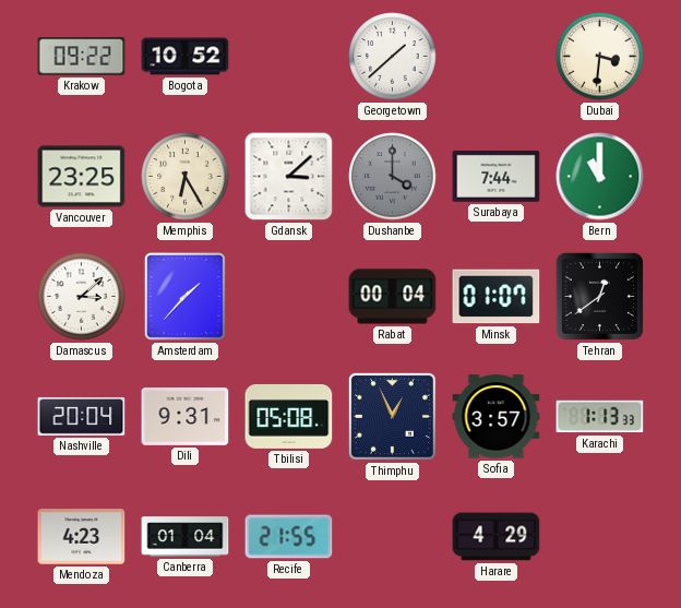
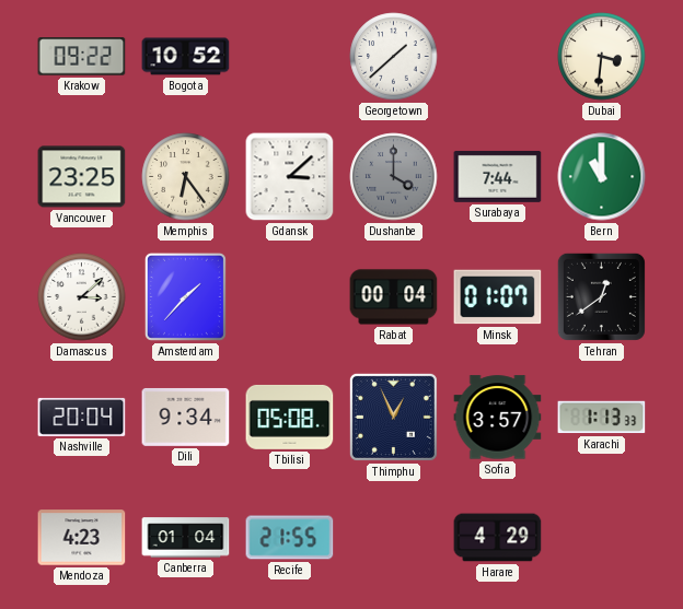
Memphis: 6:25 -> 6:24 (186, 177)
Dili: 9:31 -> 9:34 (186, 417)
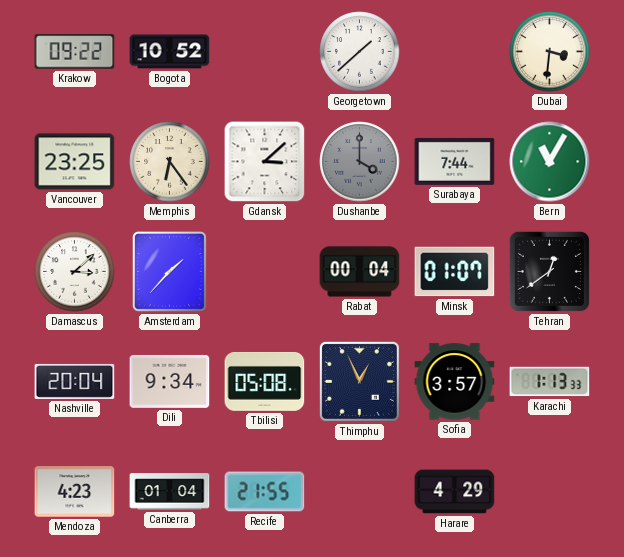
Bern: 11:00 -> 11:05 (550, 162)
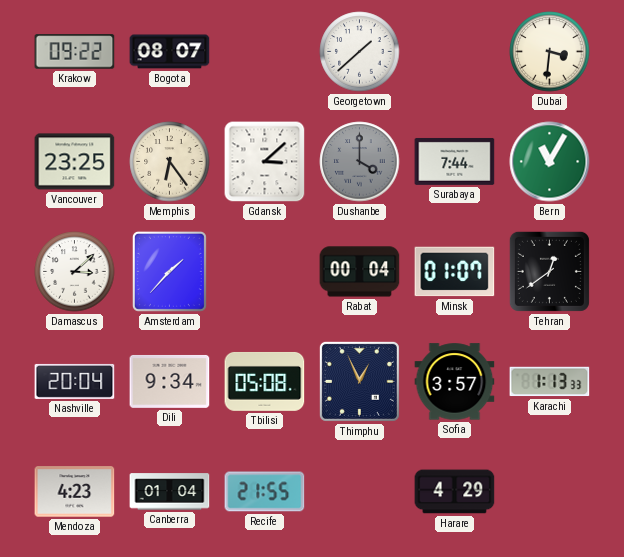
Bogota: 10:52 -> 08:07 (170, 52)
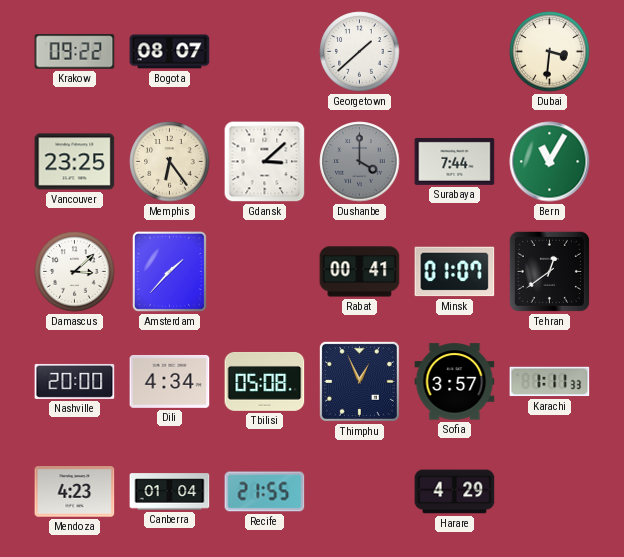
Rabat: 00:04 -> 00:41 (360, 272)
Nashville: 20:04 -> 20:00 (75, 381)
Dili: 9:34 -> 4:34 (170, 381)
Karachi: 1:13 -> 1:11 (550, 382)
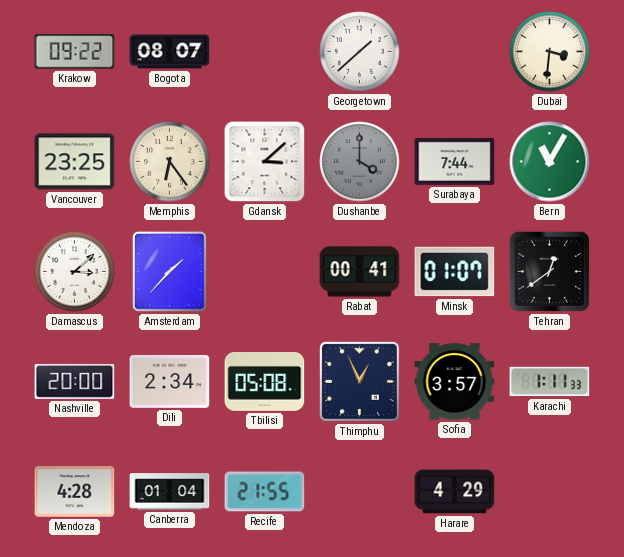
Dili: 4:34 -> 2:34 (170, 381)
Mendoza: 4:23 -> 4:28 (75, 492)
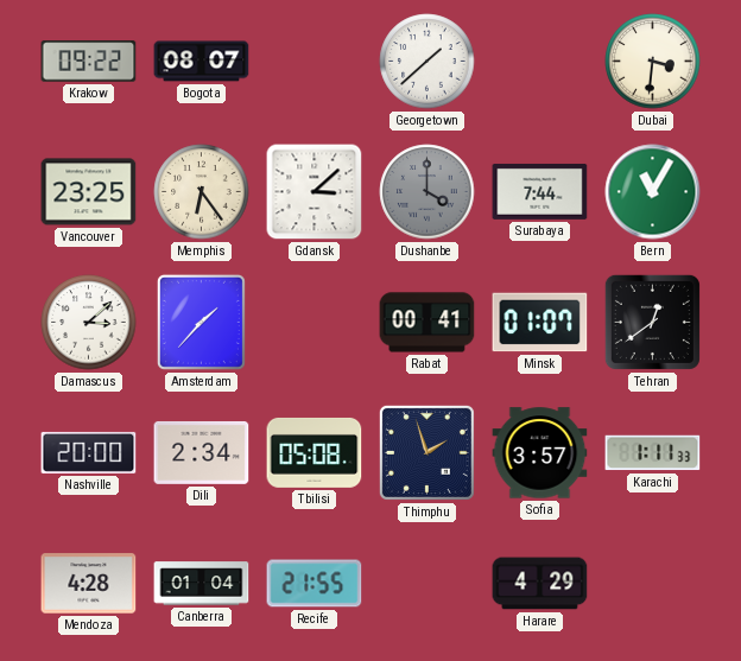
Thimphu: 12:56 -> 1:57 (426, 452)
